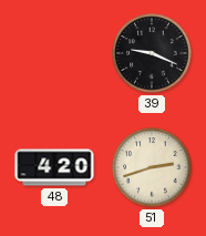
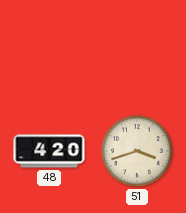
39: 9:19 -> none (152, 53)
51: 2:42 -> 3:42 (137, 151)
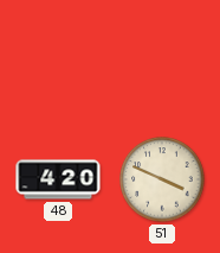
51: 3:42 -> 3:49 (162, 179)
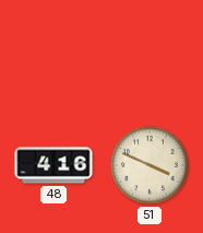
48: 4:20 -> 4:16 (53, 165)
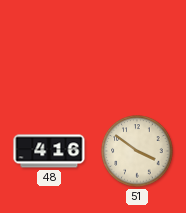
51: 3:49 -> 3:51 (137, 151)
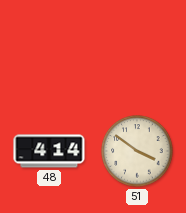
48: 4:16 -> 4:14 (49, 151)
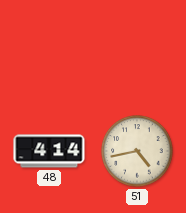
51: 3:51 -> 4:43 (137, 151)
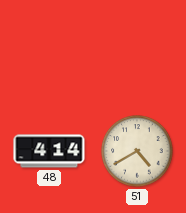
51: 4:43 -> 4:40 (137, 151)
